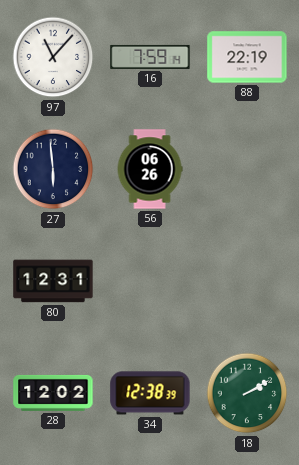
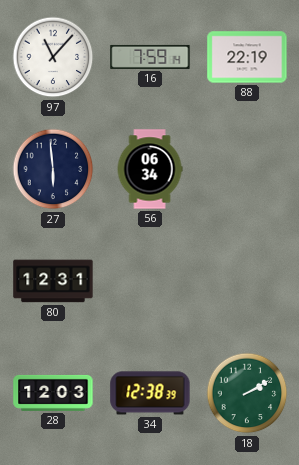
56: 06:26 -> 06:34 (150, 169)
28: 12:02 -> 12:03 (53, 393)
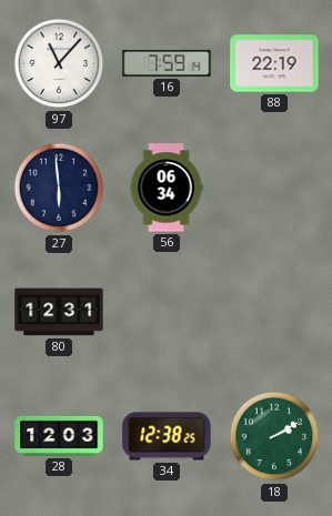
34: 12:38:39 -> 12:38:25 (167, 436)
